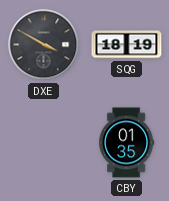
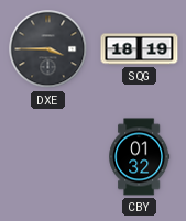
DXE: 3:50 -> 3:45 (48, 49)
CBY: 01:35 -> 01:32 (140, 157)
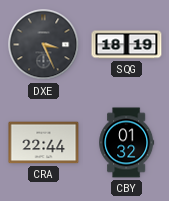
DXE: 3:45 -> 3:26 (44, 45)
CRA: none -> 22:44 (44, 143)
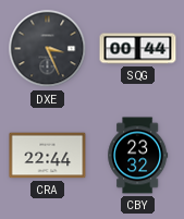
SQG: 18:19 -> 00:44 (138, 49)
CBY: 01:32 -> 23:32 (138, 156)
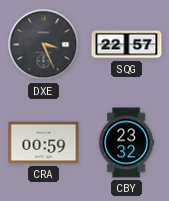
SQG: 00:44 -> 22:57 (127, 45)
CRA: 22:44 -> 00:59 (44, 143)
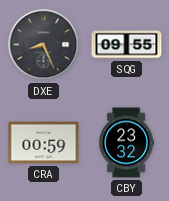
DXE: 3:26 -> 8:26 (44, 45)
SQG: 22:57 -> 09:55 (127, 45)
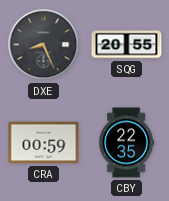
SQG: 09:55 -> 20:55 (127, 45)
CBY: 23:32 -> 22:35 (127, 143)
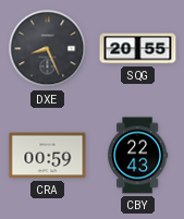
CBY: 22:35 -> 22:43 (138, 156)
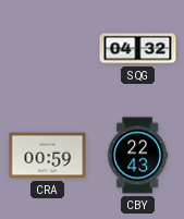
DXE: 8:26 -> none (48, 49)
SQG: 20:55 -> 04:32 (138, 49)
